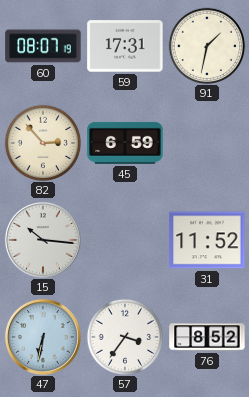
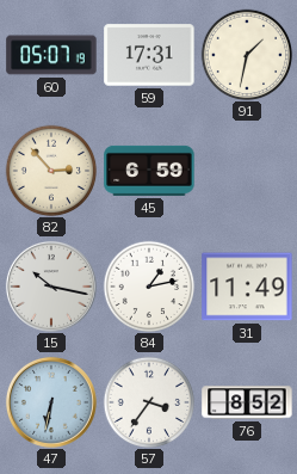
60: 08:07 -> 05:07 (51, 55)
15: 10:16 -> 10:17 (51, 287)
84: none -> 1:13 (149, 287)
31: 11:52 -> 11:49 (247, 287)
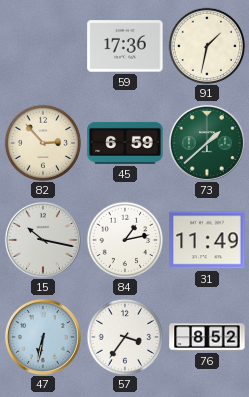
60: 05:07 -> none (51, 55)
59: 17:31 -> 17:36 (125, 46)
73: none -> 1:38 (207, 143)
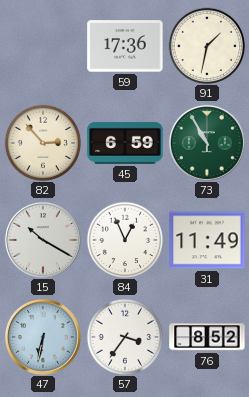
73: 1:38 -> 10:55 (207, 143)
15: 10:17 -> 10:20 (43, 240)
84: 1:13 -> 12:56 (125, 240)
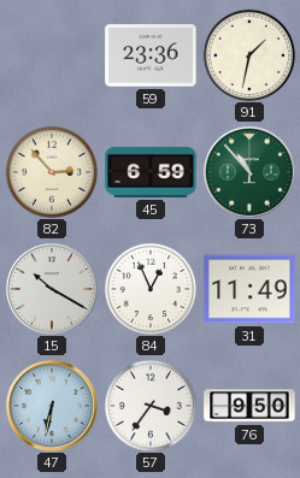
59: 17:36 -> 23:36 (151, 55)
73: 10:55 -> 10:53 (249, 172)
76: 8:52 -> 9:50 (249, 406)
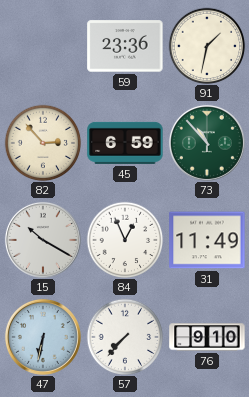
57: 3:36 -> 7:37 (125, 337)
76: 9:50 -> 9:10 (207, 337)
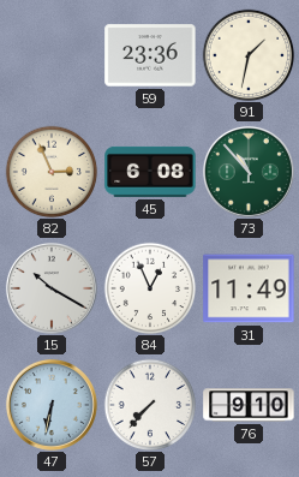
82: 2:53 -> 2:56 (52, 172)
45: 6:59 -> 6:08 (150, 172)
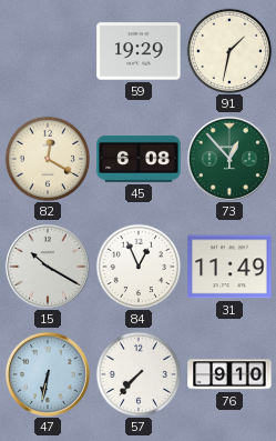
59: 23:36 -> 19:29 (139, 51)
82: 2:56 -> 12:20 (48, 159)
73: 10:53 -> 12:53 (229, 159)
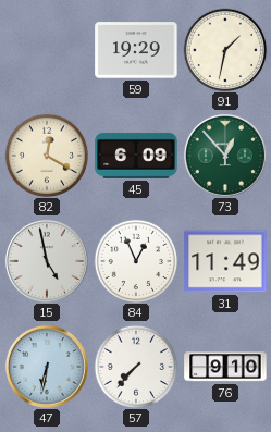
45: 6:08 -> 6:09 (136, 156)
15: 10:20 -> 4:58 (47, 261)
